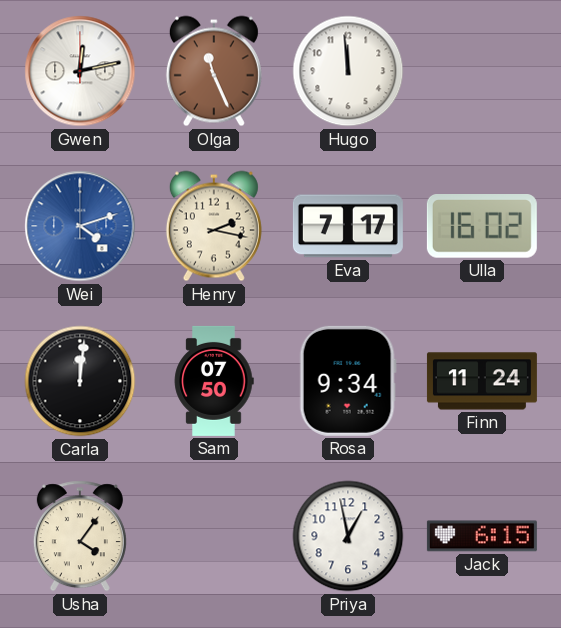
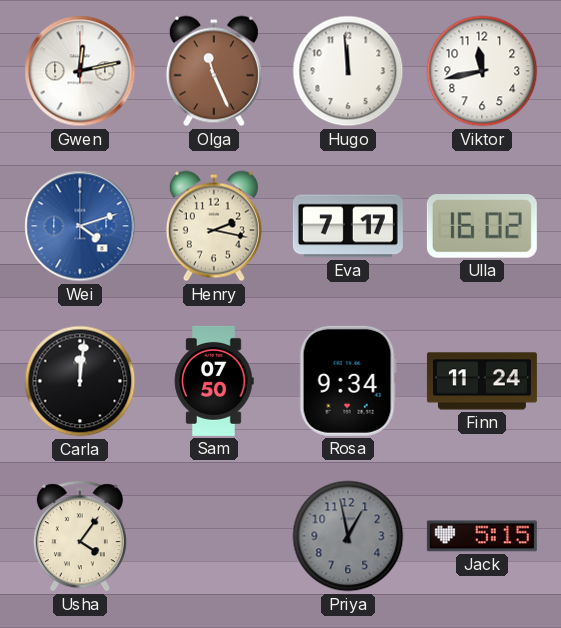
Viktor: none -> 11:43 (482, 71)
Priya dial: white -> grey (348, 536)
Jack: 6:15 -> 5:15 (482, 536)
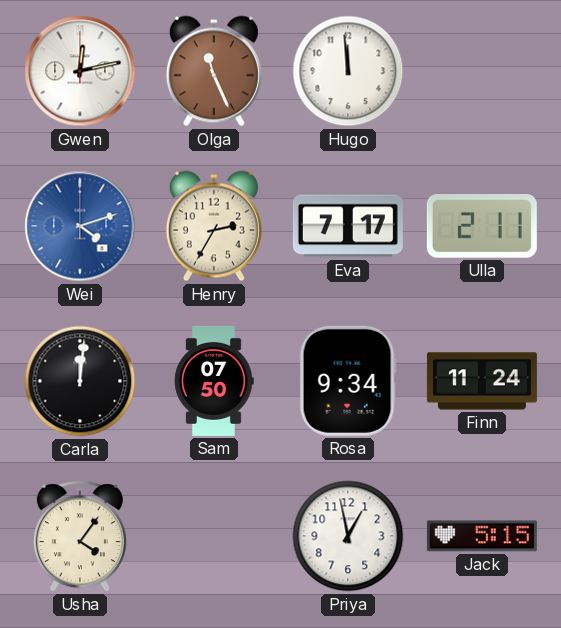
Viktor: 11:43 -> none (482, 71)
Henry: 2:17 -> 2:35 (214, 226)
Ulla: 16:02 -> 2:11 (482, 227)
Priya dial: grey -> white (348, 536)
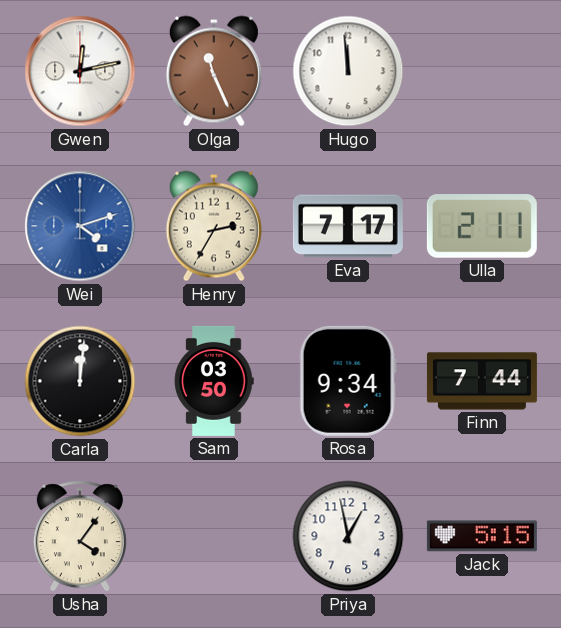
Sam: 07:50 -> 03:50 (214, 381)
Finn: 11:24 -> 7:44 (482, 381)
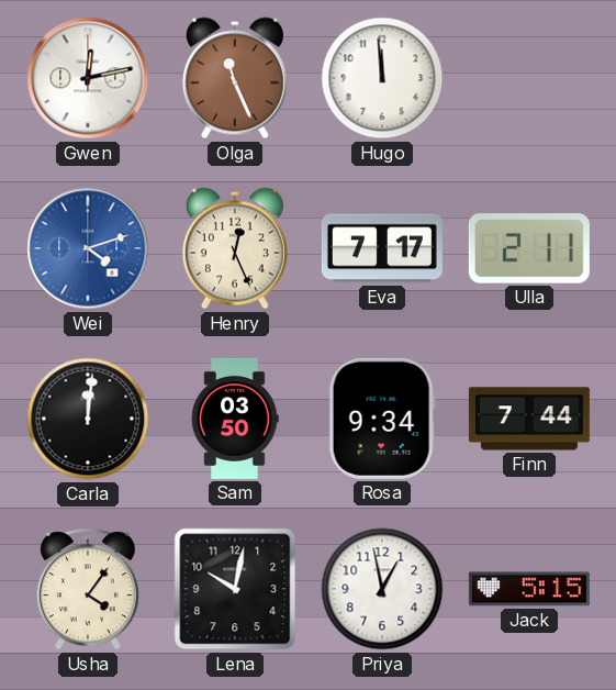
Henry: 2:35 -> 12:26 (235, 248)
Lena: none -> 10:02 (235, 589)
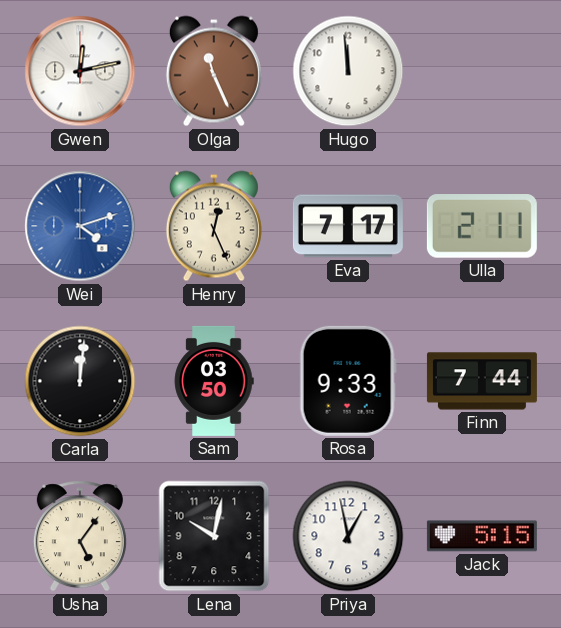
Rosa: 9:34 -> 9:33 (348, 381)
Usha: 4:06 -> 5:06 (80, 536)
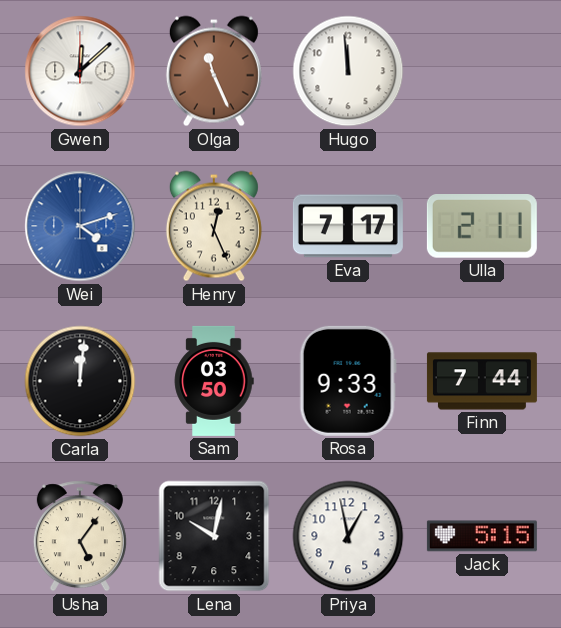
Gwen: 12:13 -> 12:08 (80, 71)
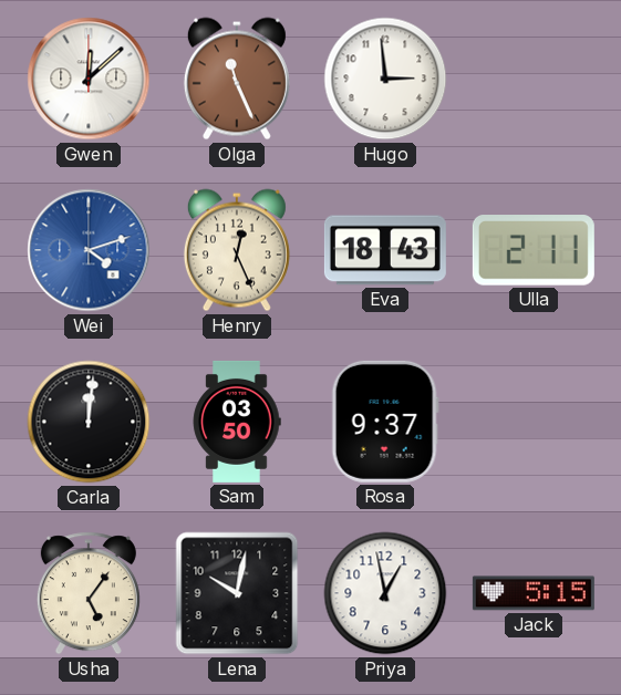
Hugo: 11:59 -> 2:59 (385, 79)
Eva: 7:17 -> 18:43 (385, 250)
Rosa: 9:33 -> 9:37 (385, 422)
Finn: 7:44 -> none (482, 381)
